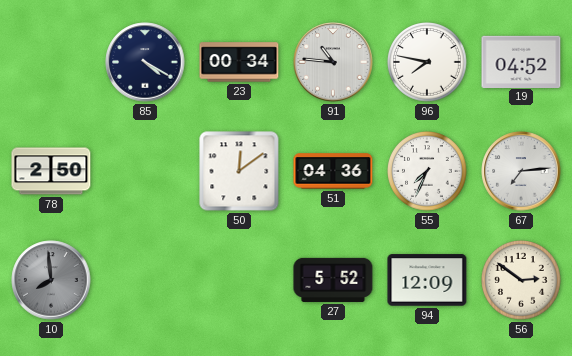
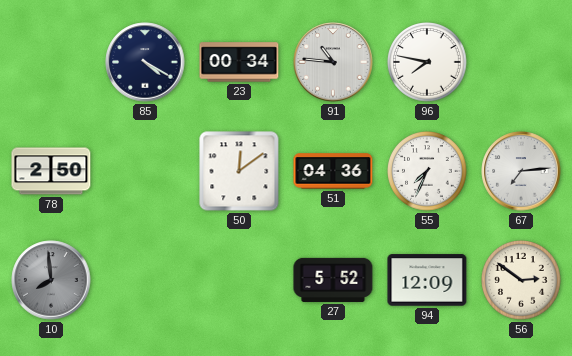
19: 04:52 -> none (521, 61)
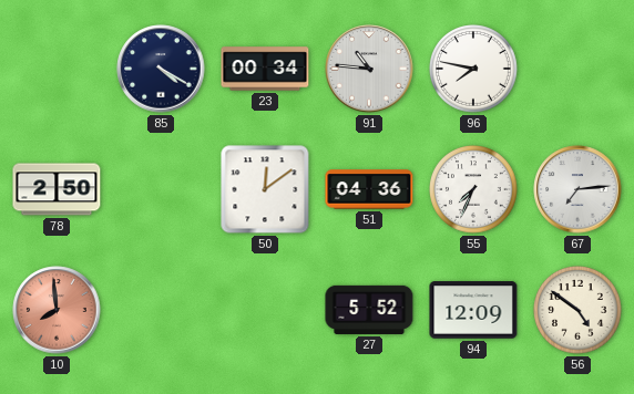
10 dial: grey -> salmon (57, 310)
56: 2:51 -> 4:51 (577, 310)
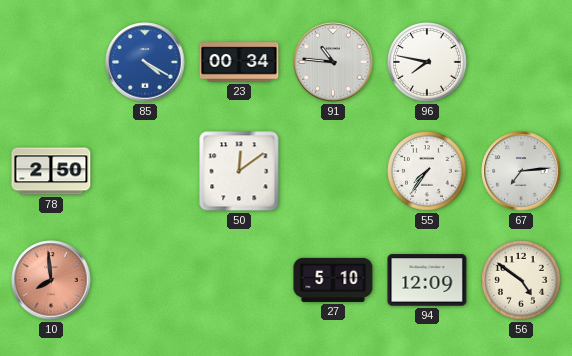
85 dial: navy -> blue (145, 62)
51: 04:36 -> none (369, 189)
55: 7:34 -> 7:36 (427, 171)
27: 5:52 -> 5:10 (333, 280)
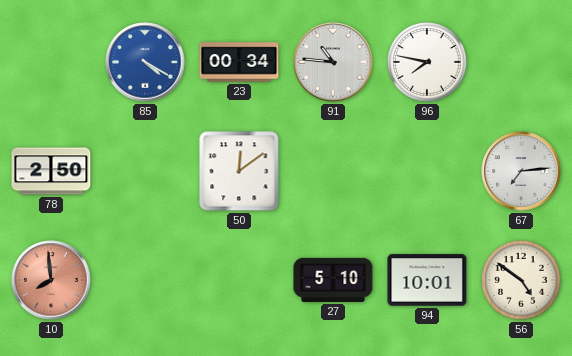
55: 7:36 -> none (427, 171)
94: 12:09 -> 10:01 (427, 280)
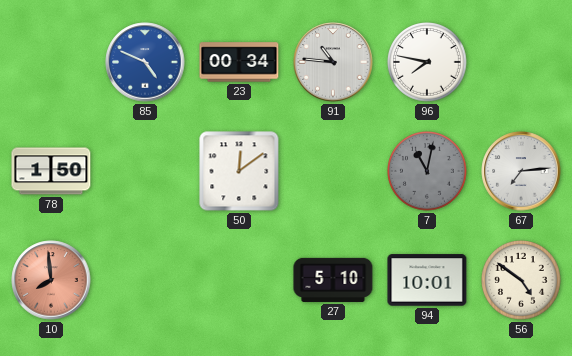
85: 4:20 -> 4:49 (145, 62)
78: 2:50 -> 1:50 (51, 171)
7: none -> 11:02 (427, 171)
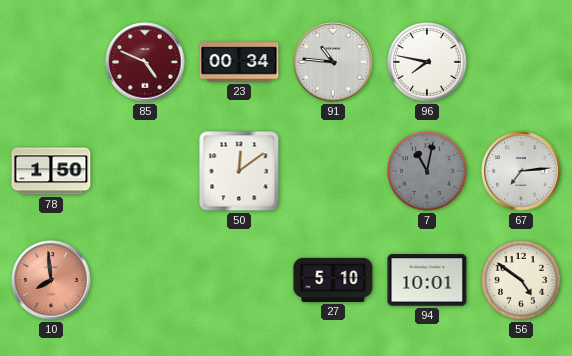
85 dial: blue -> burgundy (145, 62)
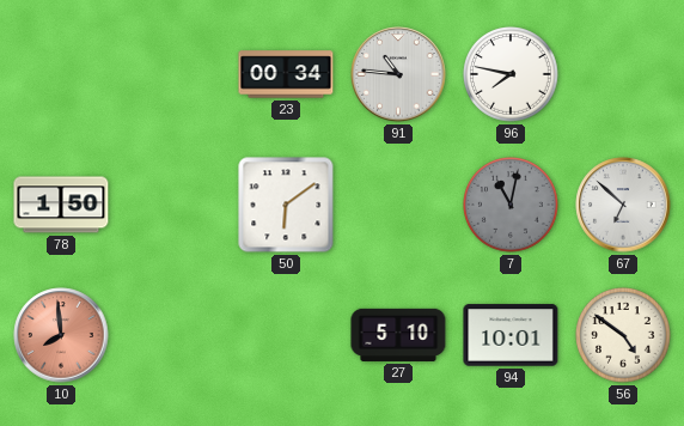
85: 4:49 -> none (145, 62)
50: 12:09 -> 6:09 (286, 205)
67: 7:14 -> 6:52 (623, 205)
